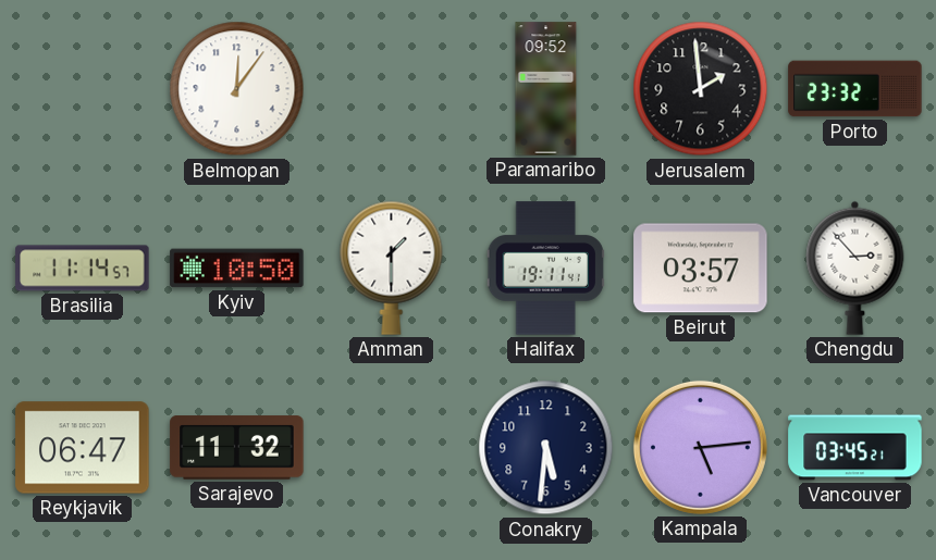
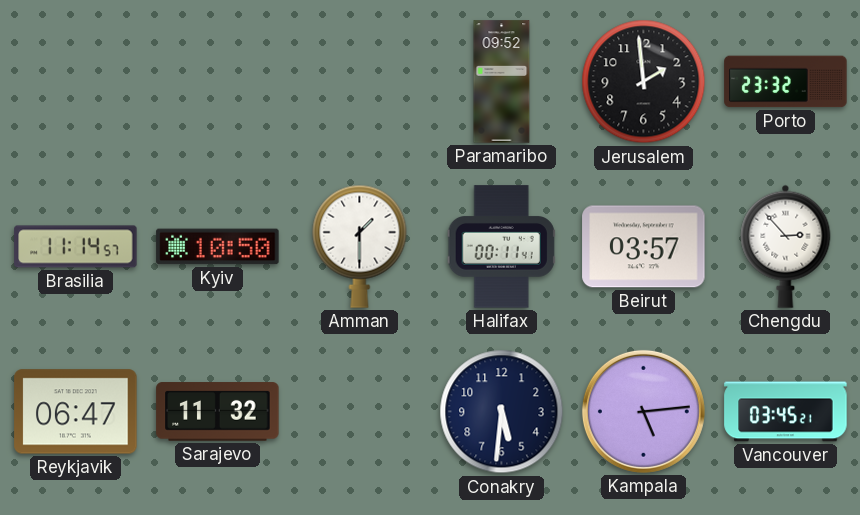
Belmopan: 12:06 -> none (237, 89)
Halifax: 19:11 -> 00:11 (501, 247)
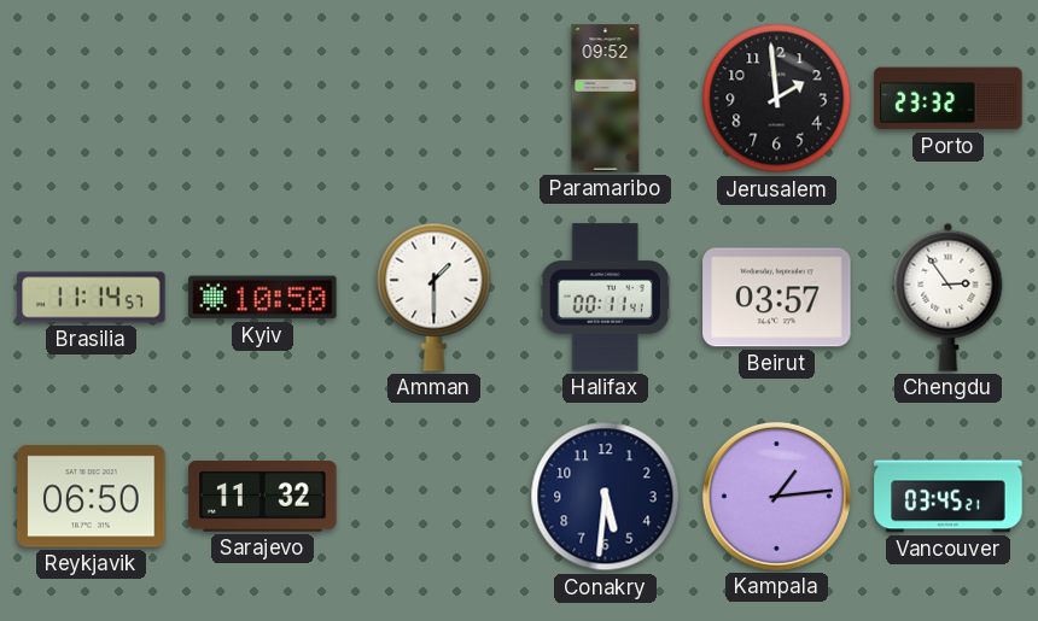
Chengdu: 2:53 -> 2:54 (949, 297)
Reykjavik: 06:47 -> 06:50 (92, 497)
Kampala: 5:14 -> 1:14 (776, 496)
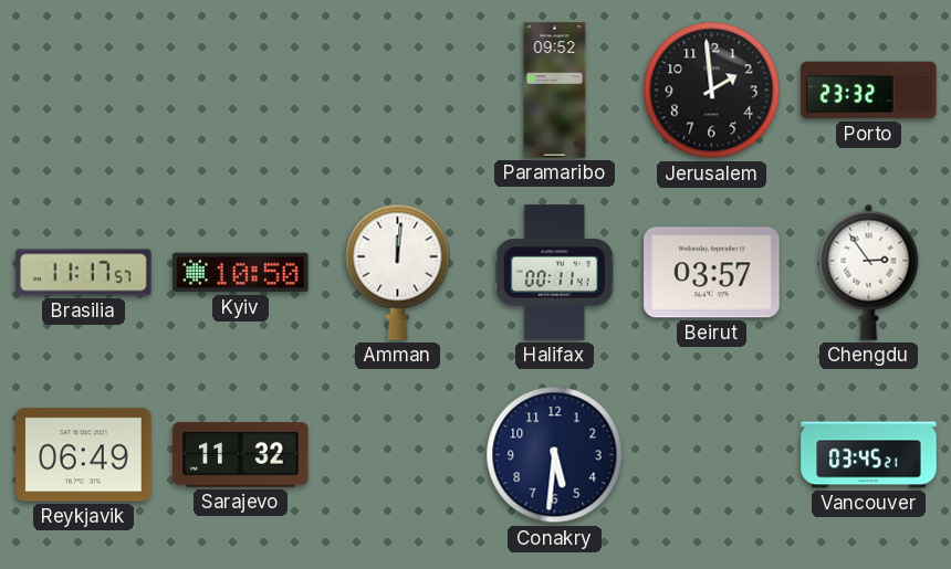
Brasilia: 11:14 -> 11:17 (84, 273)
Amman: 1:30 -> 12:01 (398, 272)
Reykjavik: 06:50 -> 06:49 (84, 455)
Kampala: 1:14 -> none (776, 496)
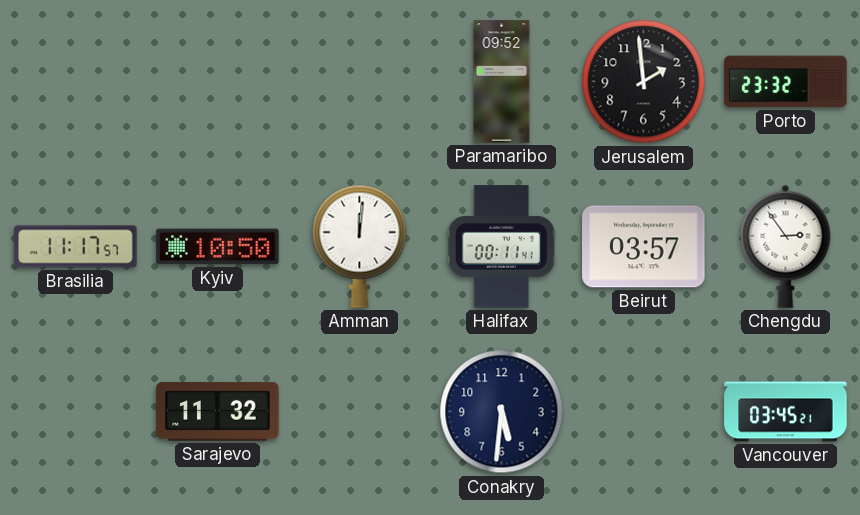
Reykjavik: 06:49 -> none (84, 455)
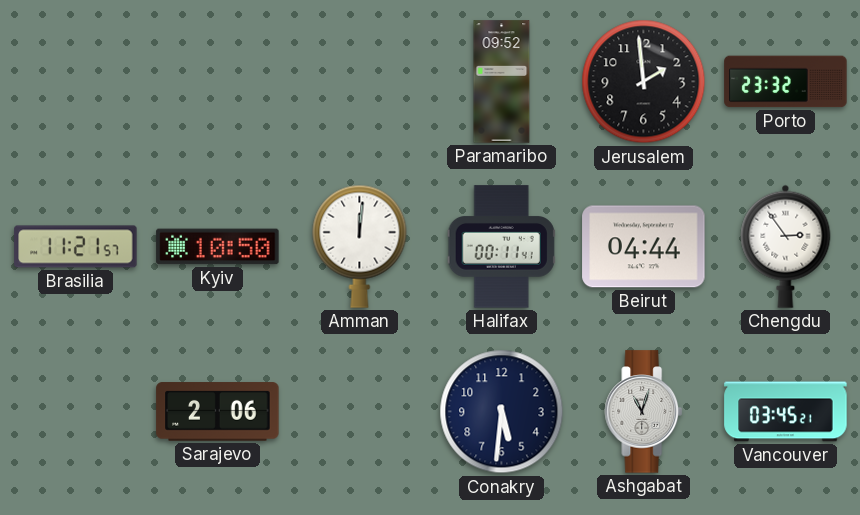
Brasilia: 11:17 -> 11:21 (76, 247)
Beirut: 03:57 -> 04:44 (644, 247)
Sarajevo: 11:32 -> 2:06 (218, 412)
Ashgabat: none -> 11:03 (644, 412)
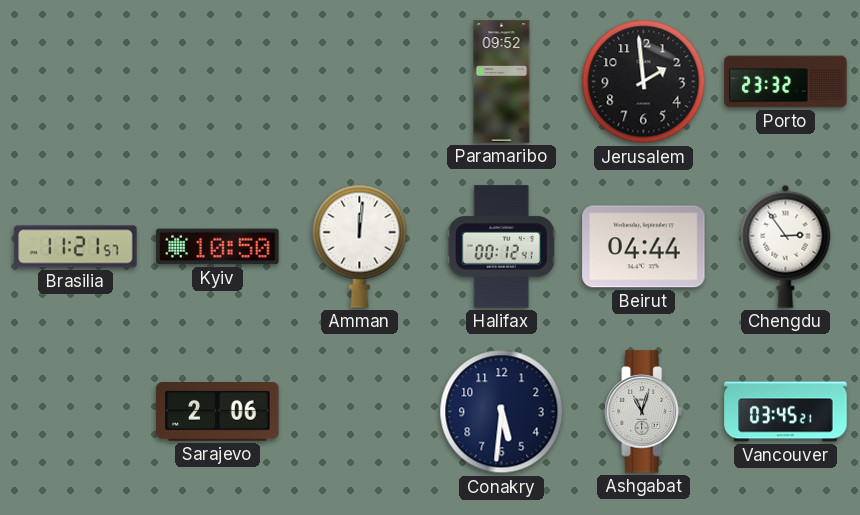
Halifax: 00:11 -> 00:12 (501, 247)
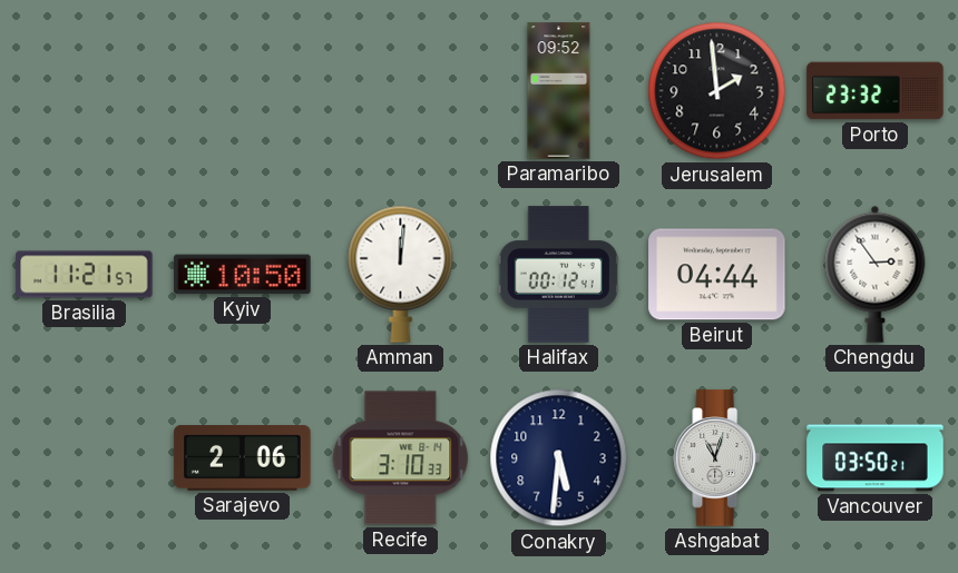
Recife: none -> 3:10 (401, 458)
Vancouver: 03:45 -> 03:50 (876, 458)
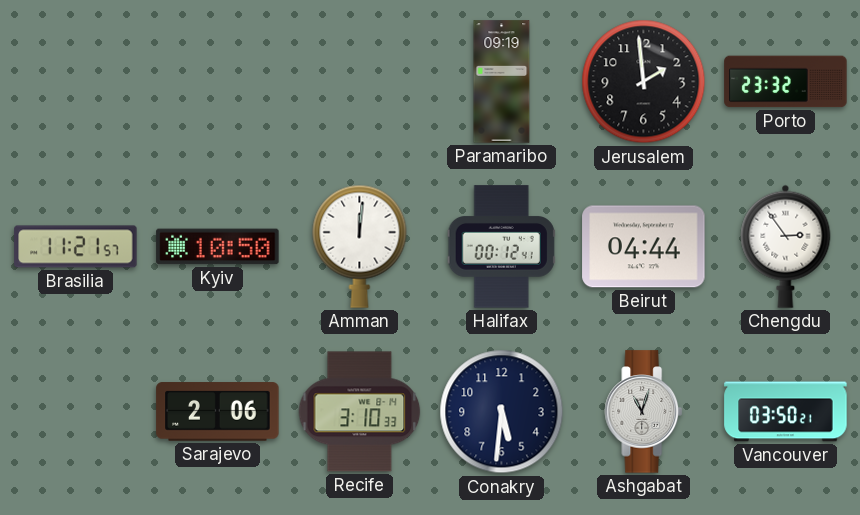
Paramaribo: 09:52 -> 09:19 (502, 82)
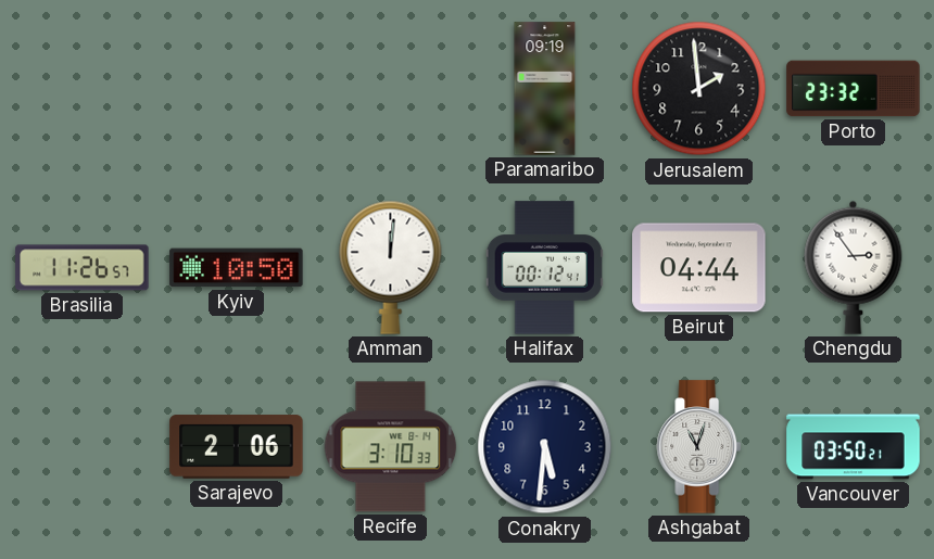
Brasilia: 11:21 -> 11:26 (83, 268)
